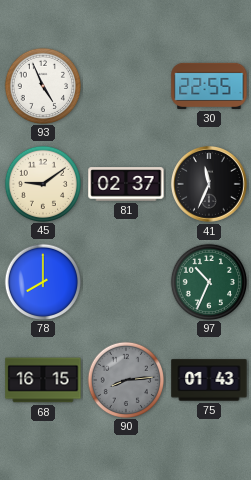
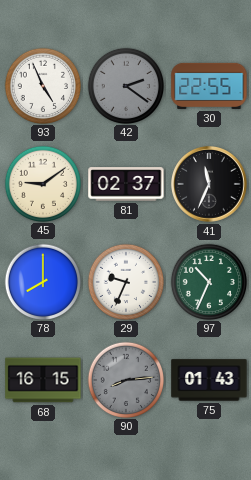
42: none -> 2:21 (125, 85)
29: none -> 9:34 (125, 281)
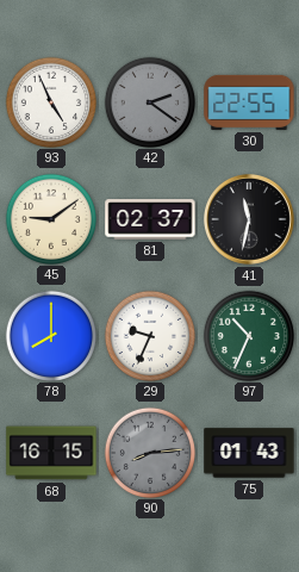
41: 11:34 -> 11:32 (249, 219)
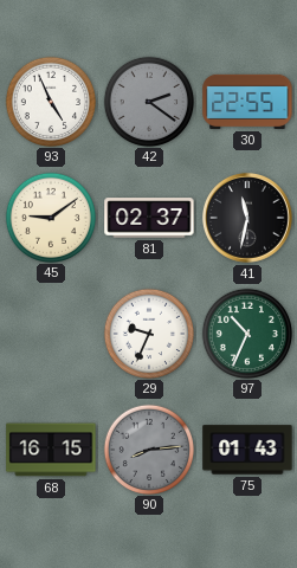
78: 8:00 -> none (50, 335)
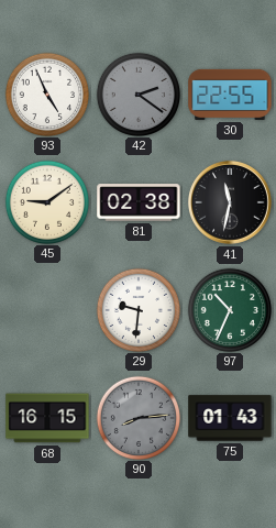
81: 02:37 -> 02:38 (139, 202)
29: 9:34 -> 9:31 (137, 309)
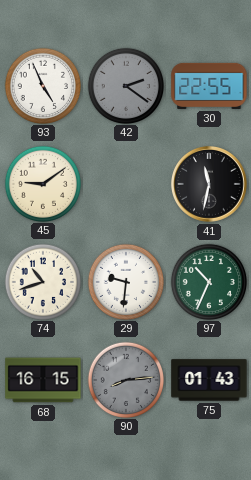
81: 02:38 -> none (139, 202)
74: none -> 10:42 (42, 281)
